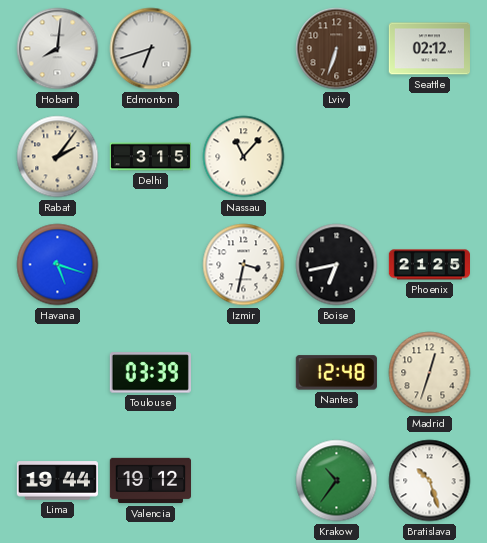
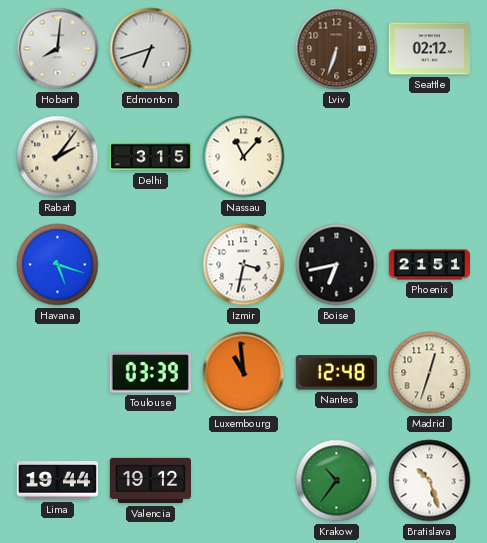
Phoenix: 21:25 -> 21:51 (429, 265)
Luxembourg: none -> 10:59 (244, 373)
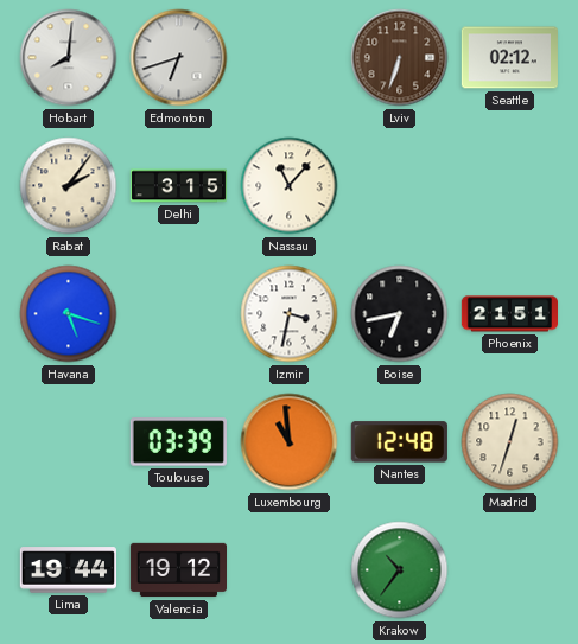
Bratislava: 10:27 -> none (430, 481)
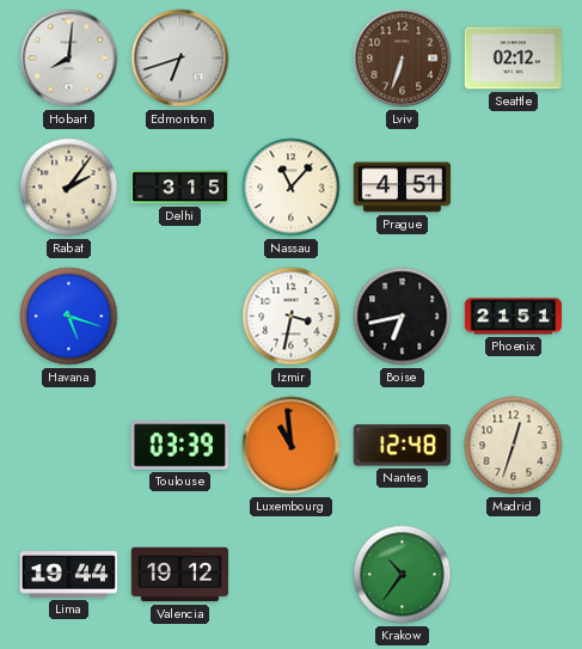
Prague: none -> 4:51 (402, 188)
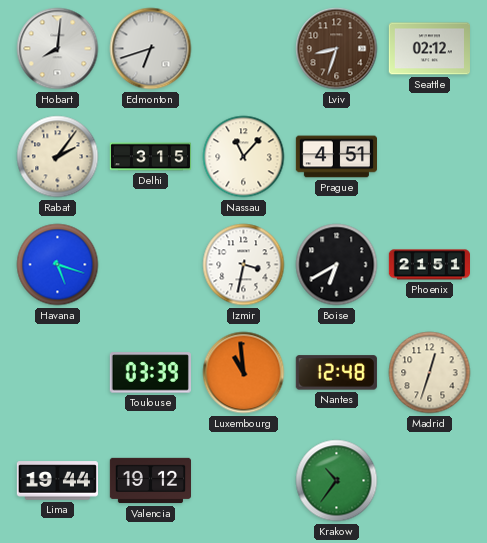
Lviv: 6:33 -> 8:33 (337, 49)
Boise: 6:43 -> 6:40 (337, 265)
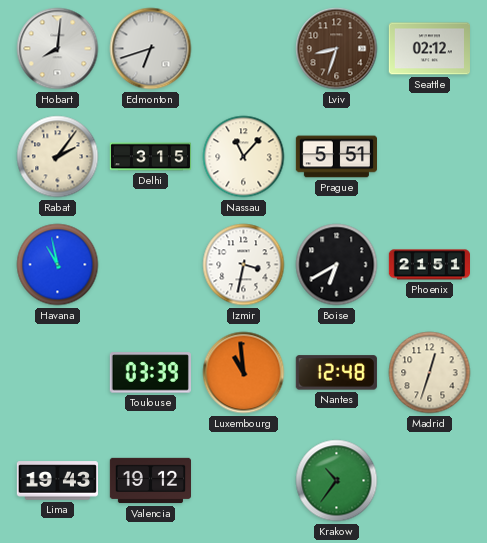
Prague: 4:51 -> 5:51 (336, 157)
Havana: 5:18 -> 10:58 (58, 265)
Lima: 19:44 -> 19:43 (57, 481)
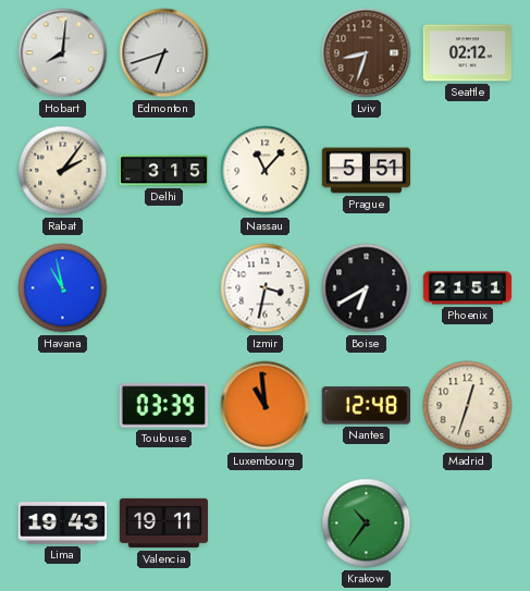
Valencia: 19:12 -> 19:11 (163, 524)
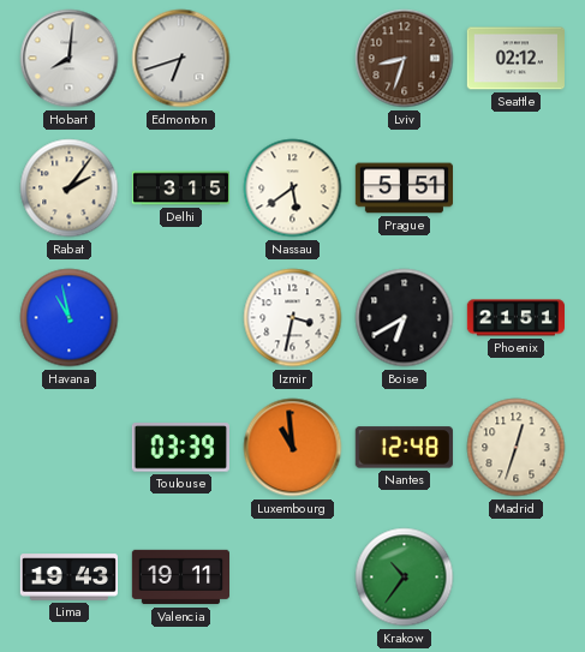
Nassau: 11:07 -> 5:39 (293, 189)
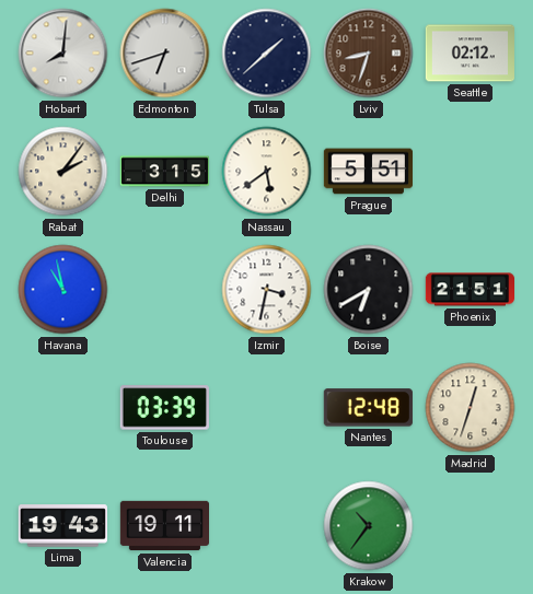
Tulsa: none -> 1:38 (267, 54)
Luxembourg: 10:59 -> none (293, 448)
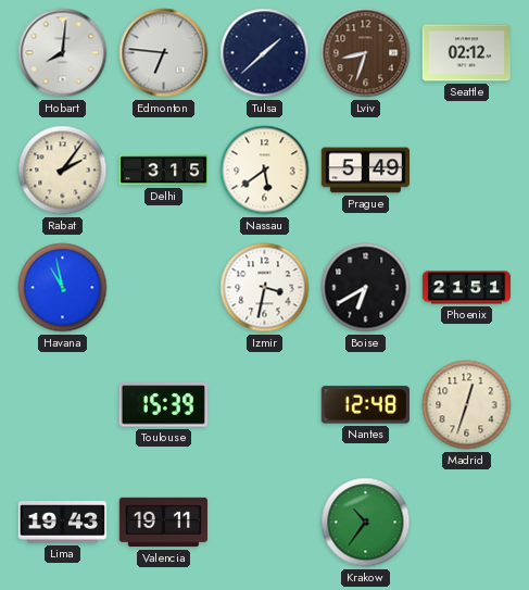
Edmonton: 6:42 -> 6:46 (164, 53)
Prague: 5:51 -> 5:49 (365, 171)
Toulouse: 03:39 -> 15:39 (163, 405)
